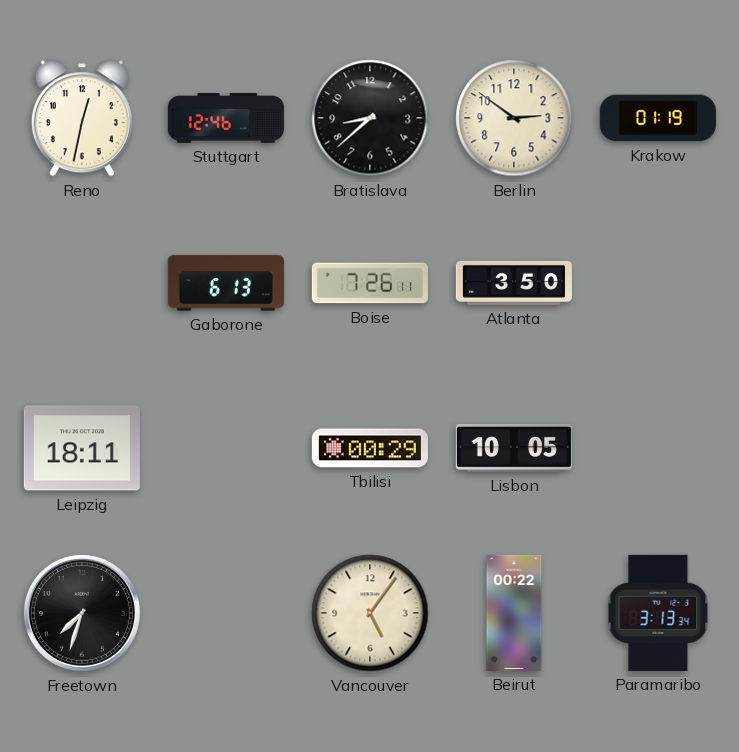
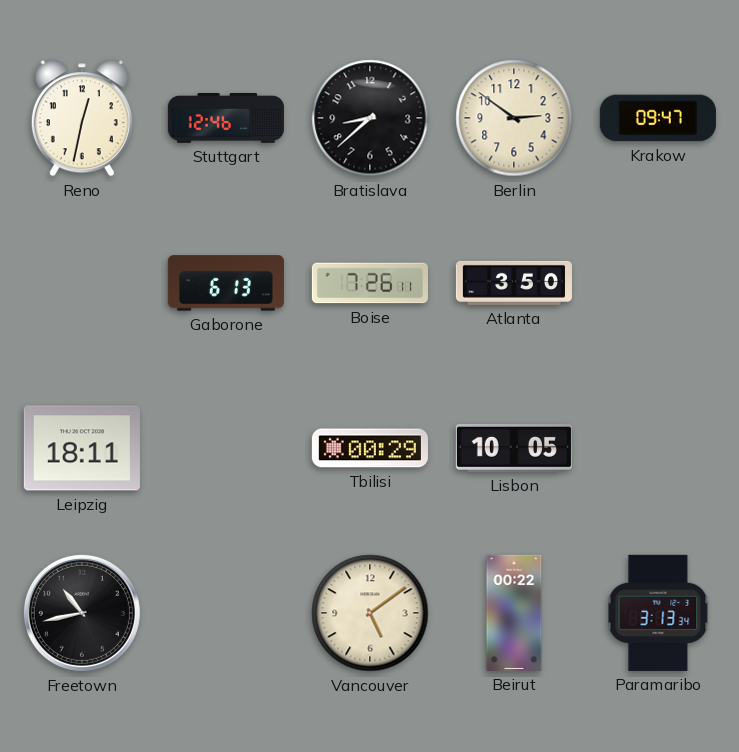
Krakow: 01:19 -> 09:47 (658, 118)
Freetown: 7:33 -> 10:43 (82, 613)
Vancouver: 5:06 -> 5:09 (370, 613)
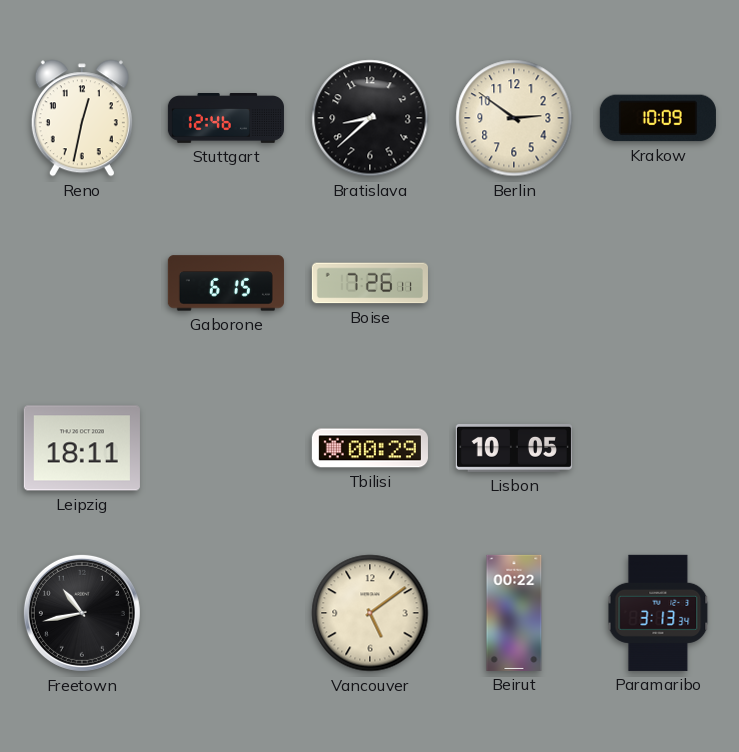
Krakow: 09:47 -> 10:09 (658, 118)
Gaborone: 6:13 -> 6:15 (226, 283)
Atlanta: 3:50 -> none (514, 283)
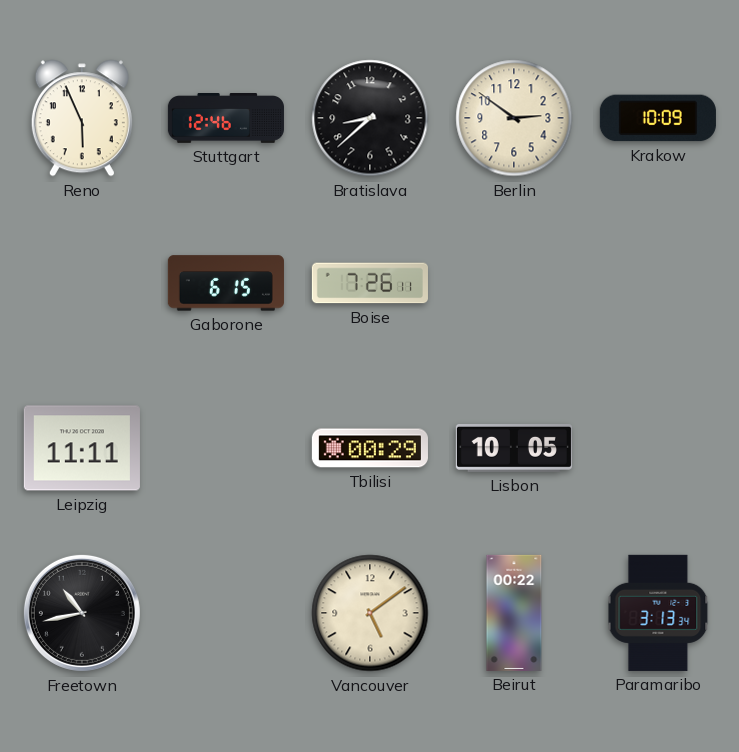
Reno: 12:32 -> 5:56 (82, 118)
Leipzig: 18:11 -> 11:11 (82, 448)
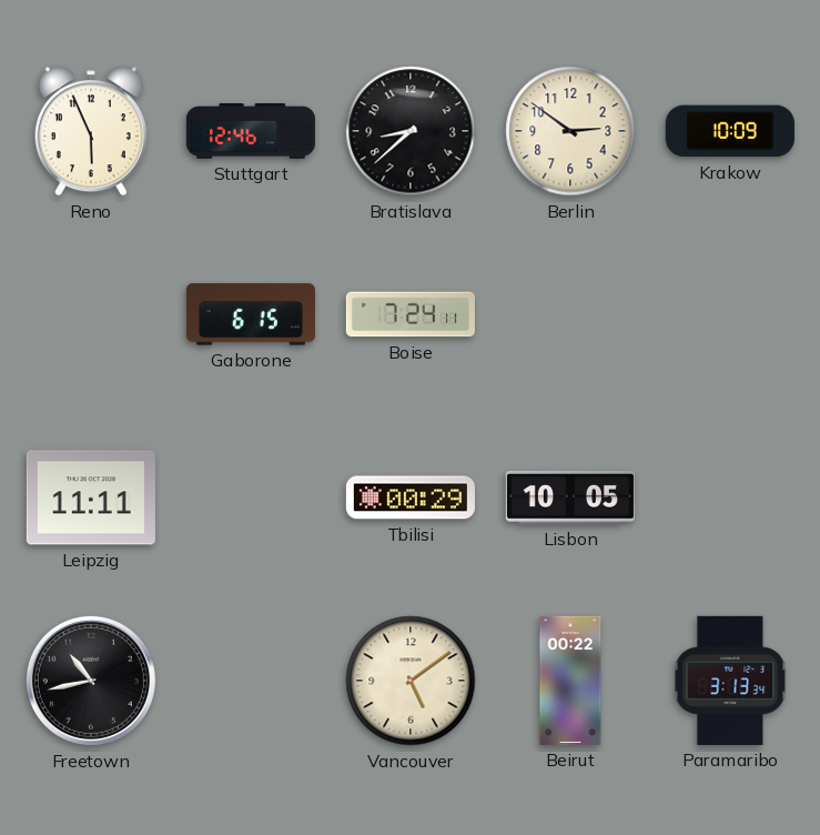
Boise: 7:26 -> 7:24 (411, 314)
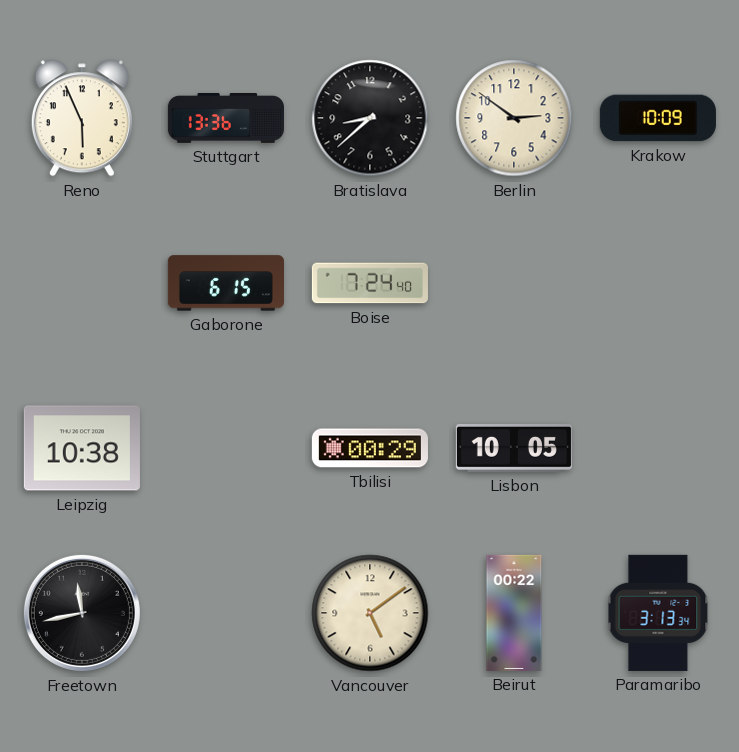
Stuttgart: 12:46 -> 13:36 (226, 119)
Boise: 7:24:11 -> 7:24:40 (370, 283)
Leipzig: 11:11 -> 10:38 (82, 448)
Freetown: 10:43 -> 11:43 (82, 613)
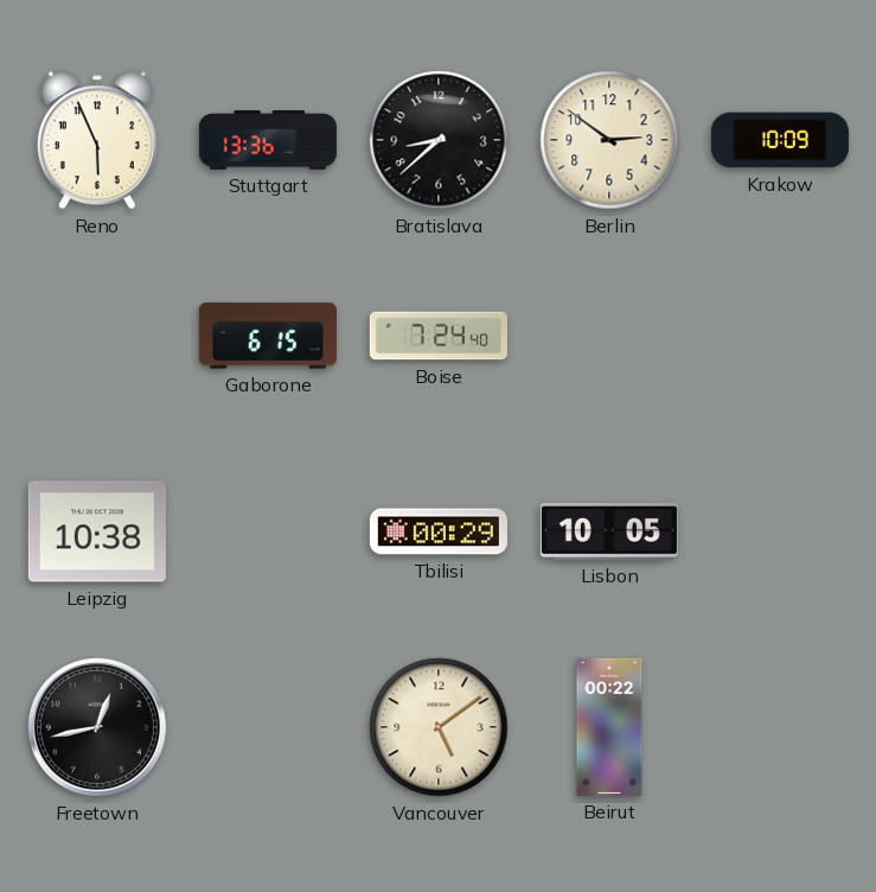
Freetown: 11:43 -> 12:43 (97, 727)
Paramaribo: 3:13 -> none (658, 613)
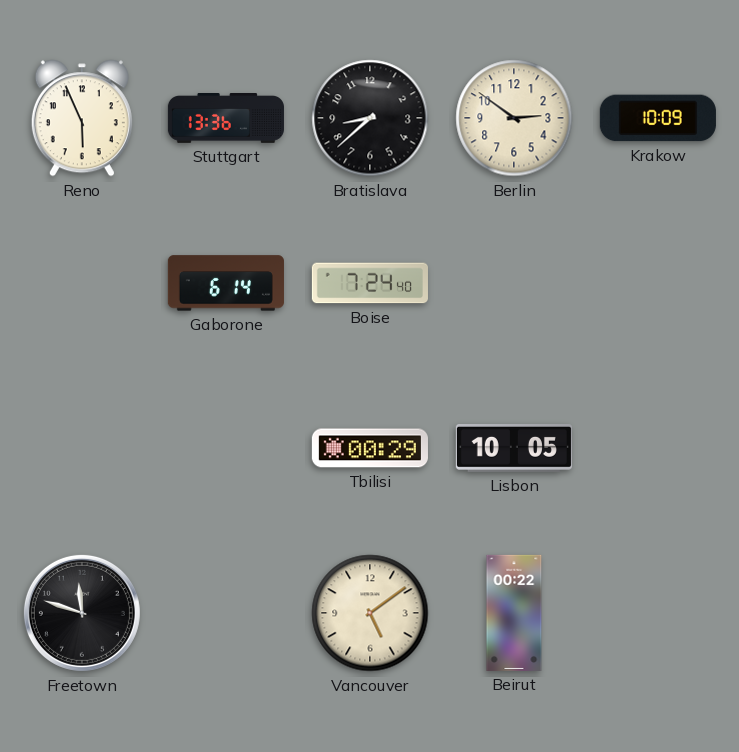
Gaborone: 6:15 -> 6:14 (226, 283)
Leipzig: 10:38 -> none (97, 531)
Freetown: 12:43 -> 11:48 (82, 613)
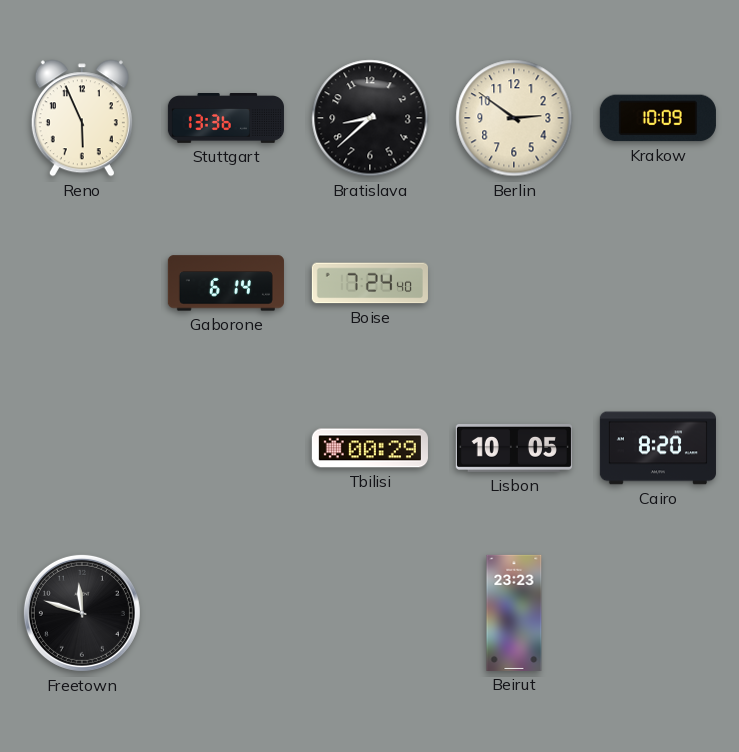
Cairo: none -> 8:20 (658, 448)
Vancouver: 5:09 -> none (370, 613)
Beirut: 00:22 -> 23:23 (514, 613)
